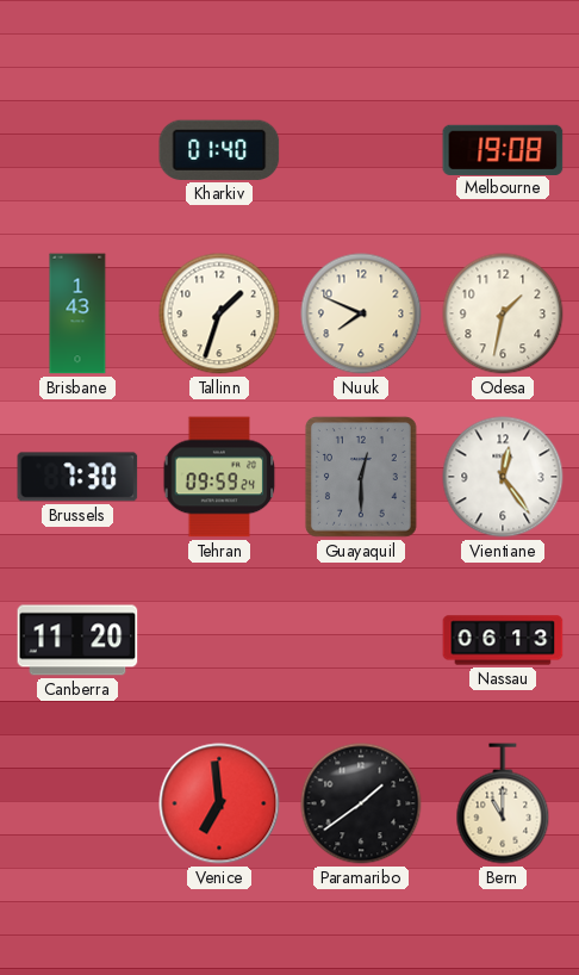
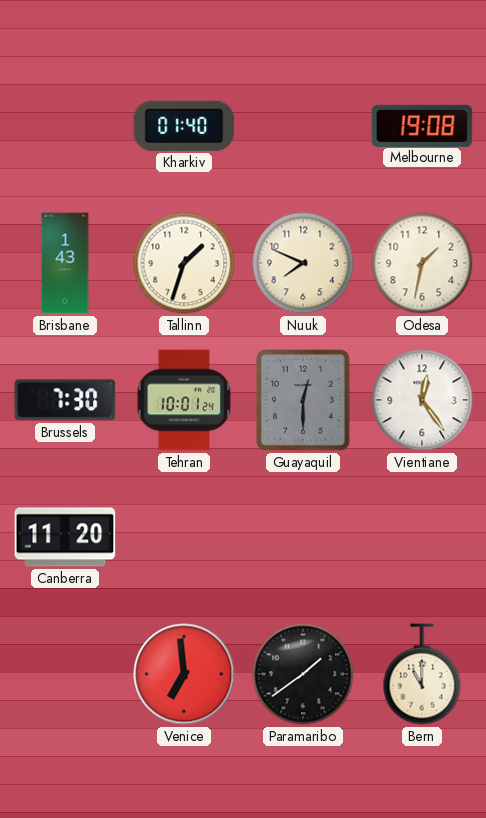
Tehran: 09:59 -> 10:01 (184, 400)
Nassau: 06:13 -> none (503, 640)
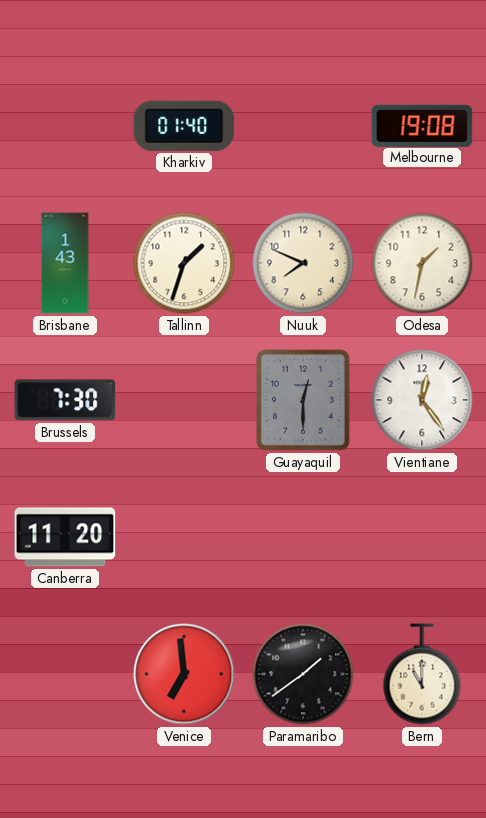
Tehran: 10:01 -> none (184, 400)
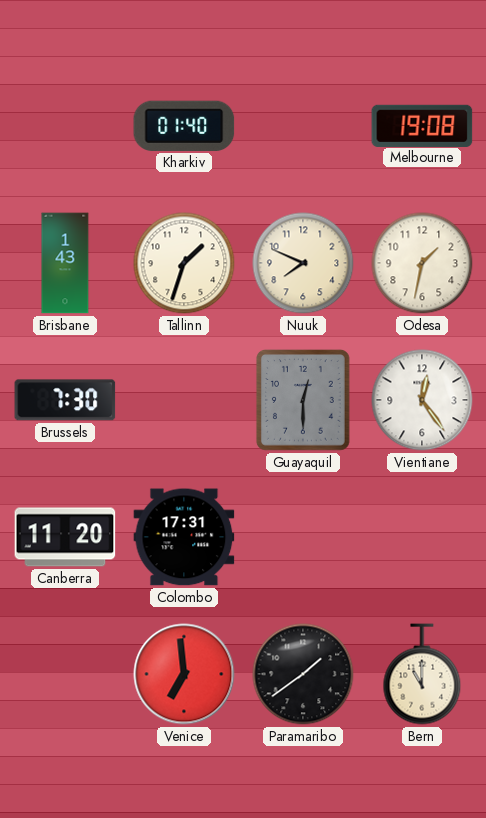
Colombo: none -> 17:31 (184, 537)
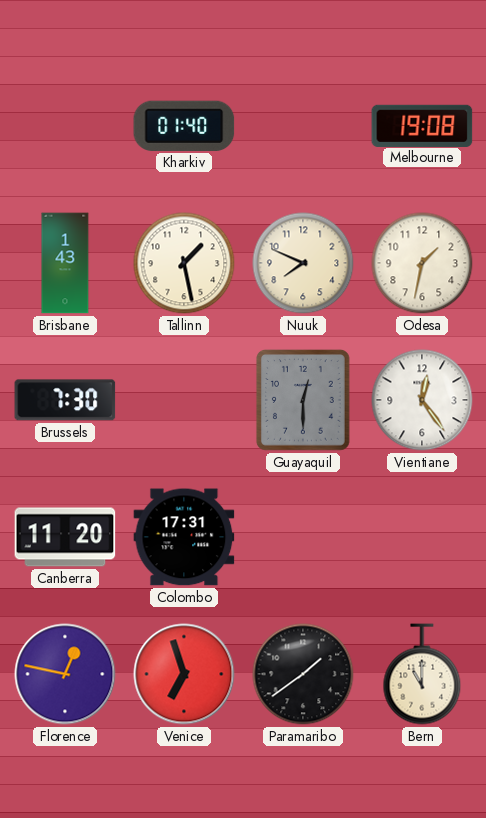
Tallinn: 1:33 -> 1:28 (184, 263)
Florence: none -> 12:47 (65, 674)
Venice: 6:59 -> 6:57 (184, 674)
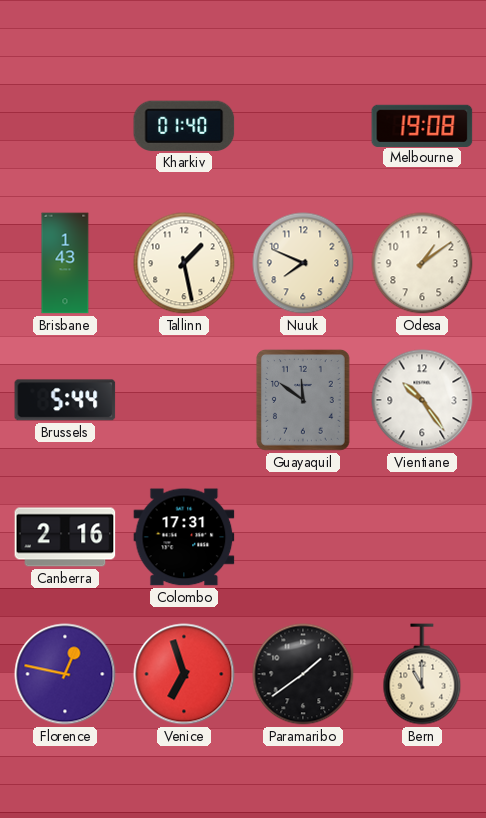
Odesa: 1:32 -> 1:09 (422, 263)
Brussels: 7:30 -> 5:44 (65, 400)
Guayaquil: 12:30 -> 11:51 (303, 401)
Vientiane: 12:24 -> 10:24 (422, 400)
Canberra: 11:20 -> 2:16 (65, 537)
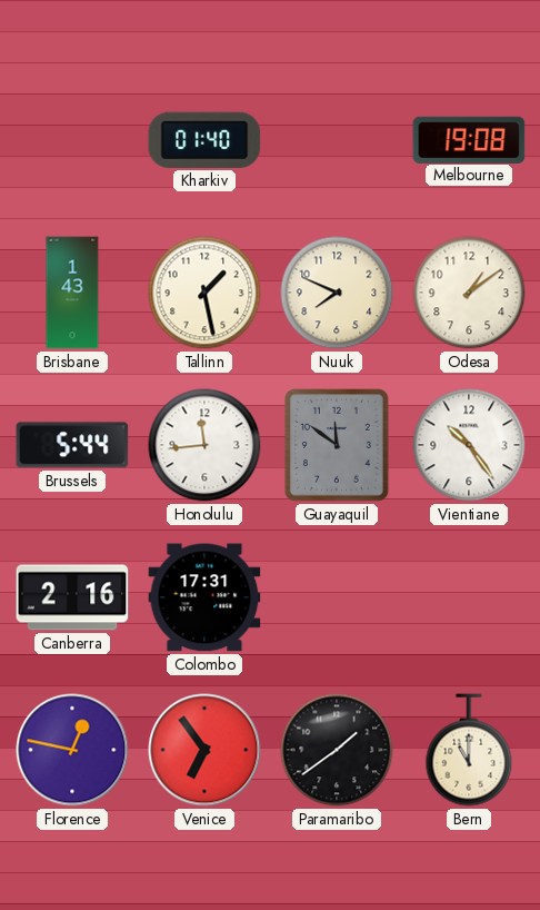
Honolulu: none -> 11:44 (204, 445)
Venice: 6:57 -> 6:54 (204, 750)
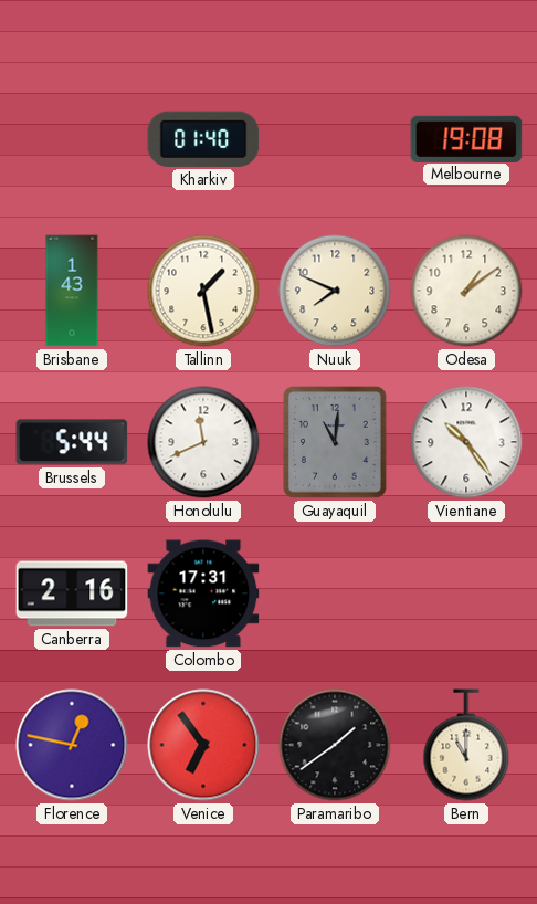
Honolulu: 11:44 -> 11:41 (203, 442)
Guayaquil: 11:51 -> 11:01 (335, 443)
